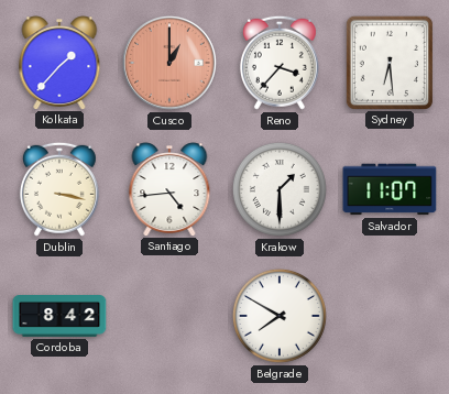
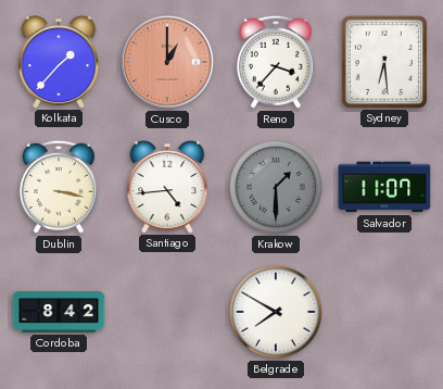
Krakow dial: white -> grey (276, 187)
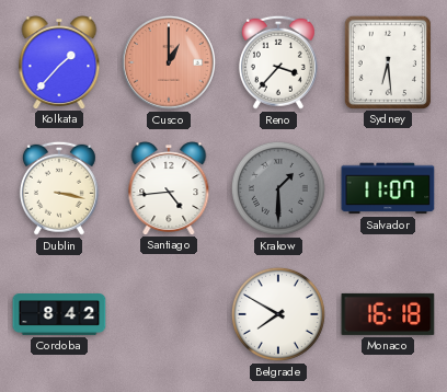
Monaco: none -> 16:18 (388, 314)
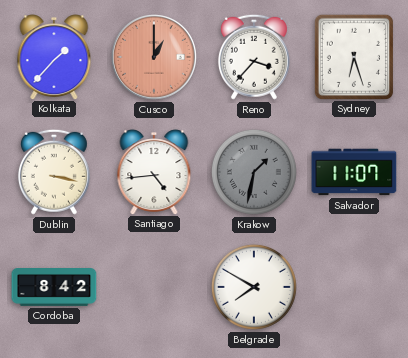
Sydney: 6:29 -> 6:27 (353, 56)
Krakow: 1:30 -> 1:32 (254, 172)
Monaco: 16:18 -> none (388, 314)
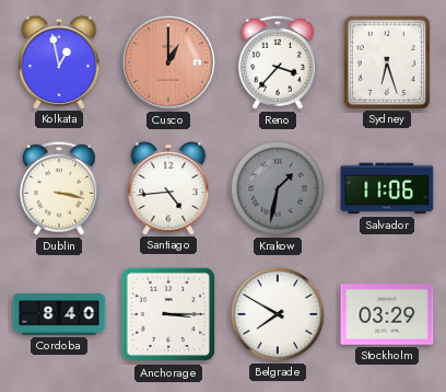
Kolkata: 1:37 -> 12:58 (59, 62)
Salvador: 11:07 -> 11:06 (387, 188)
Cordoba: 8:42 -> 8:40 (59, 315)
Anchorage: none -> 3:15 (168, 314)
Stockholm: none -> 03:29 (387, 314)
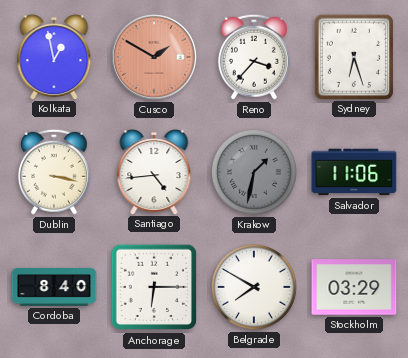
Cusco: 1:00 -> 1:50 (154, 57)
Anchorage: 3:15 -> 6:15 (154, 287)
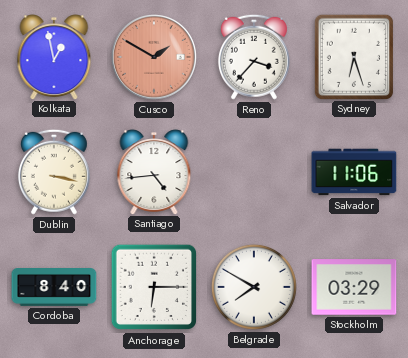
Krakow: 1:32 -> none (254, 172)
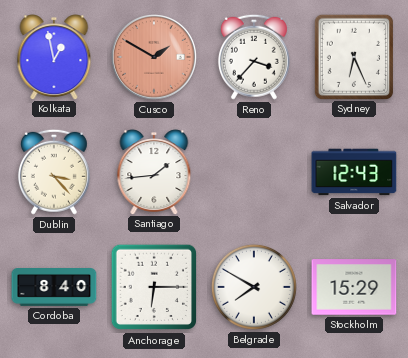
Sydney: 6:27 -> 6:26 (353, 56)
Dublin: 3:17 -> 3:23 (54, 172)
Santiago: 4:44 -> 1:44 (154, 172)
Salvador: 11:06 -> 12:43 (354, 172)
Stockholm: 03:29 -> 15:29 (354, 287)
